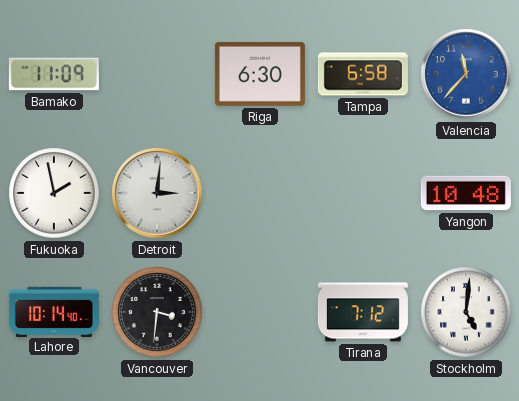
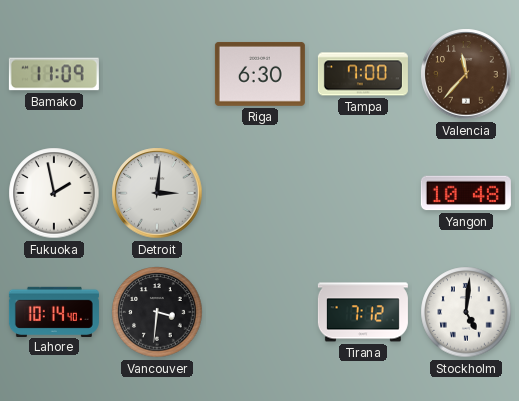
Tampa: 6:58 -> 7:00 (363, 74)
Valencia dial: blue -> brown (466, 74)
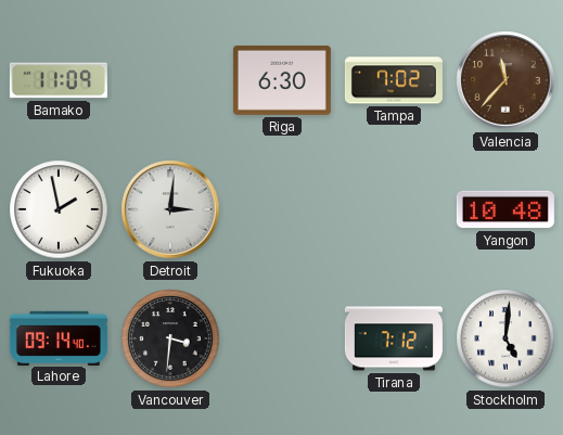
Tampa: 7:00 -> 7:02 (394, 80)
Lahore: 10:14 -> 09:14 (59, 337)
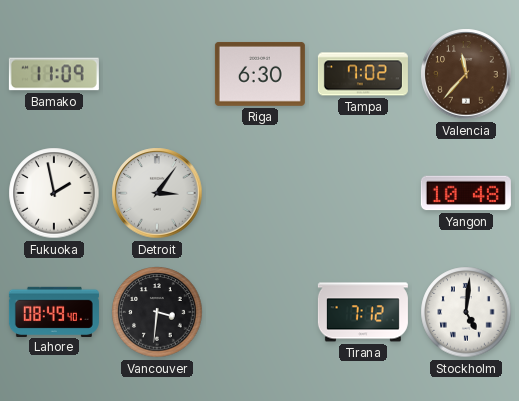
Detroit: 3:01 -> 3:06 (157, 193)
Lahore: 09:14 -> 08:49 (54, 311)
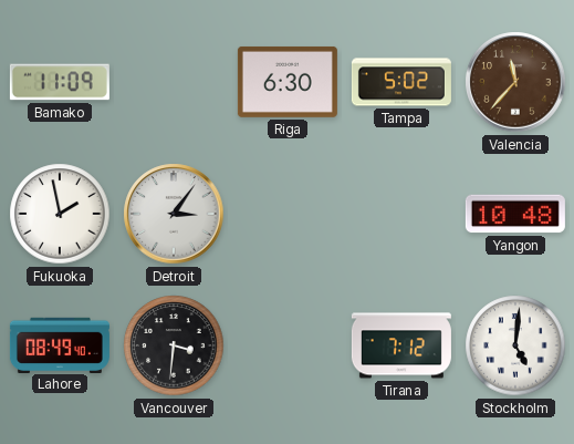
Tampa: 7:02 -> 5:02 (401, 82)
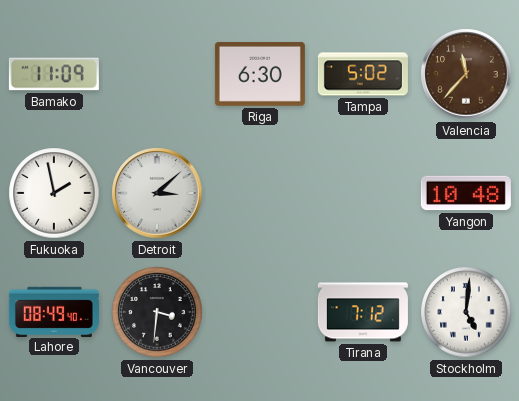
Detroit: 3:06 -> 3:08 (157, 193)
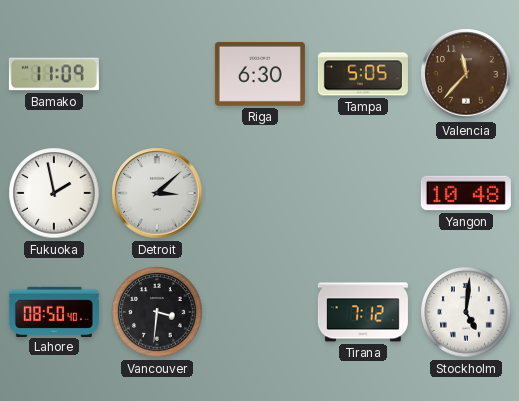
Tampa: 5:02 -> 5:05 (363, 74)
Lahore: 08:49 -> 08:50 (54, 311)
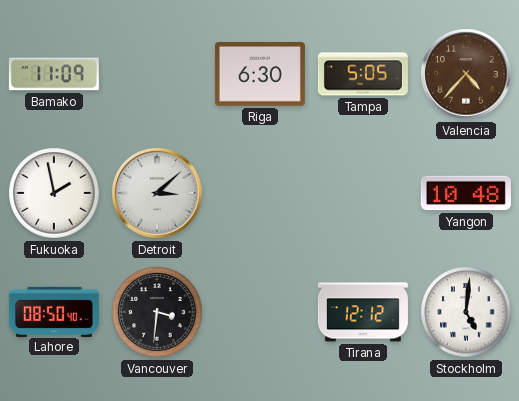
Valencia: 11:37 -> 4:37 (466, 74)
Tirana: 7:12 -> 12:12 (363, 312)
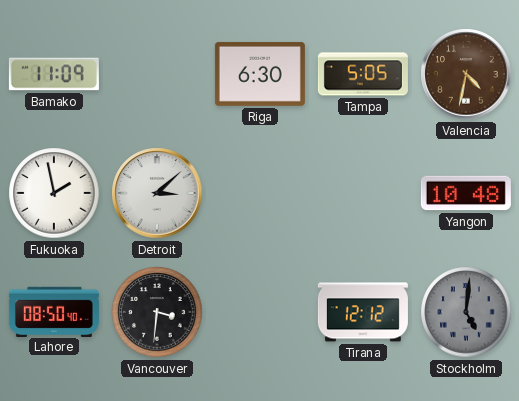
Valencia: 4:37 -> 4:32 (466, 74)
Stockholm dial: white -> grey (466, 312)
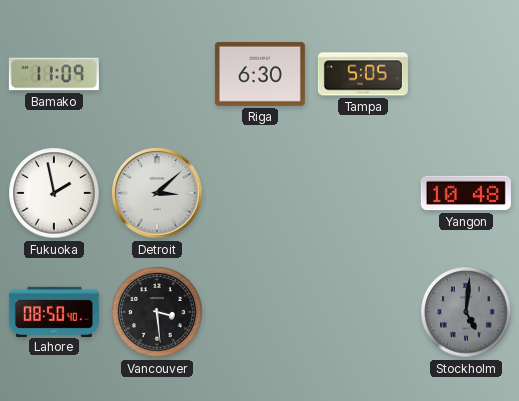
Valencia: 4:32 -> none (466, 74)
Vancouver: 3:31 -> 3:29 (157, 312)
Tirana: 12:12 -> none (363, 312)
